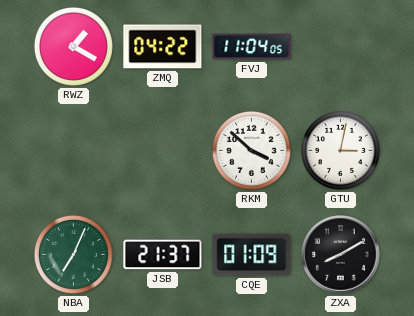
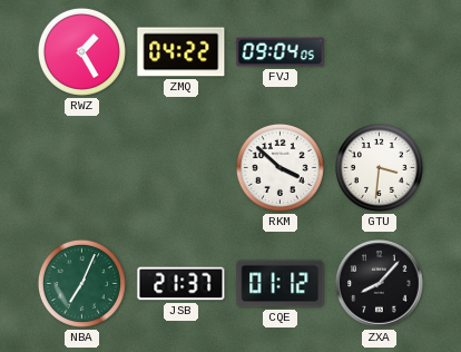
RWZ: 1:20 -> 1:25 (81, 51)
FVJ: 11:04 -> 09:04 (281, 52)
GTU: 3:02 -> 3:31 (379, 167)
CQE: 01:09 -> 01:12 (281, 284)
ZXA: 8:10 -> 8:07 (380, 284)
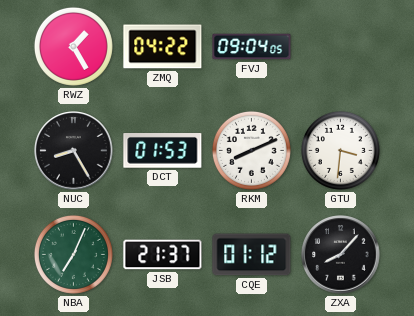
NUC: none -> 8:25 (74, 151)
DCT: none -> 01:53 (163, 151)
RKM: 3:52 -> 8:11 (251, 150)
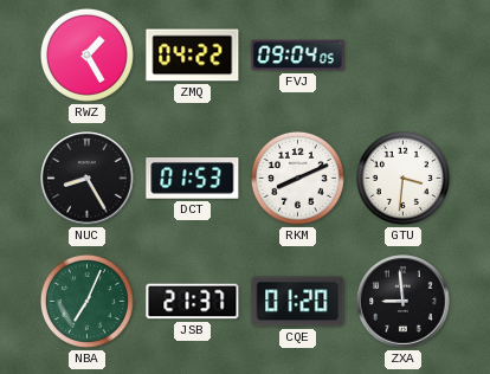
CQE: 01:12 -> 01:20 (298, 302)
ZXA: 8:07 -> 8:59 (404, 302)
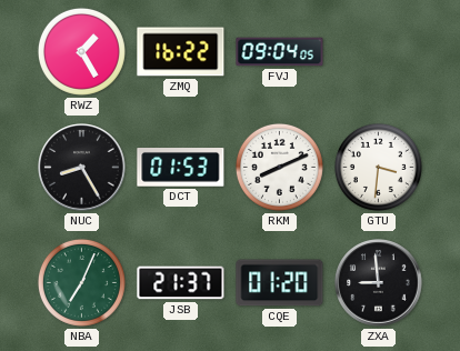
ZMQ: 04:22 -> 16:22 (181, 52)
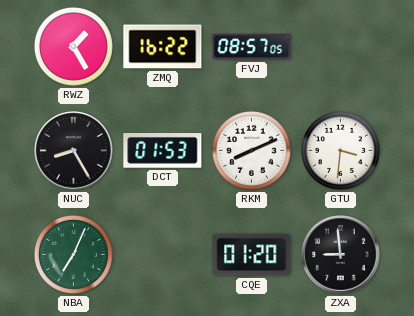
FVJ: 09:04 -> 08:57 (252, 47)
JSB: 21:37 -> none (181, 283)
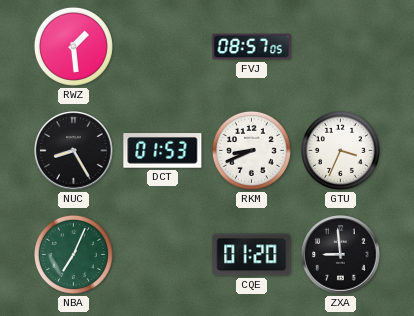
RWZ: 1:25 -> 1:29 (73, 46)
ZMQ: 16:22 -> none (163, 47)
RKM: 8:11 -> 8:41 (251, 150)
GTU: 3:31 -> 3:34 (340, 150)
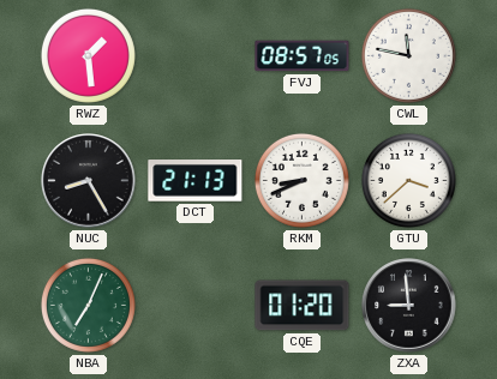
CWL: none -> 11:47 (408, 55)
DCT: 01:53 -> 21:13 (196, 181)
GTU: 3:34 -> 3:38 (408, 180)
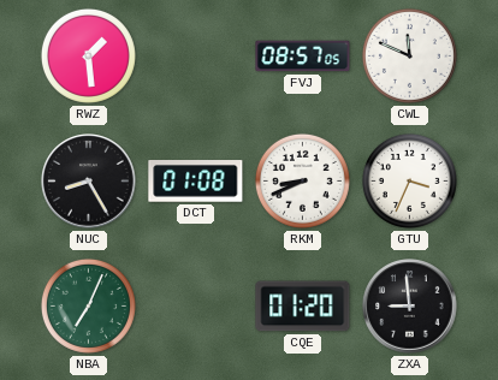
CWL: 11:47 -> 11:49 (409, 55)
DCT: 21:13 -> 01:08 (196, 182)
GTU: 3:38 -> 3:34 (409, 180)
